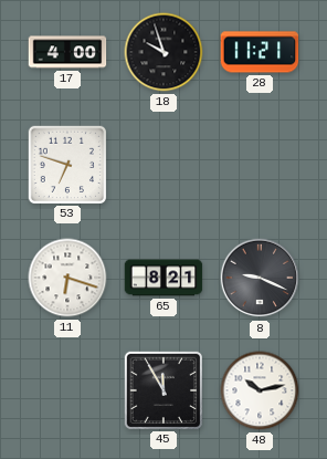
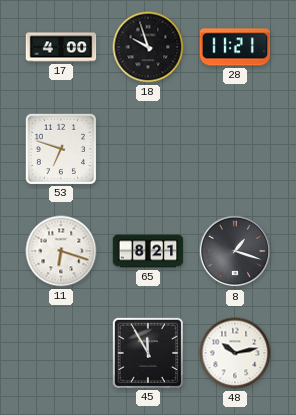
8: 9:19 -> 1:18 (235, 251)
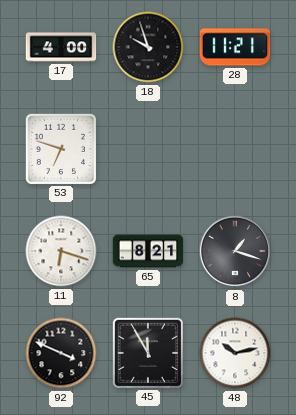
92: none -> 3:49 (61, 353)
